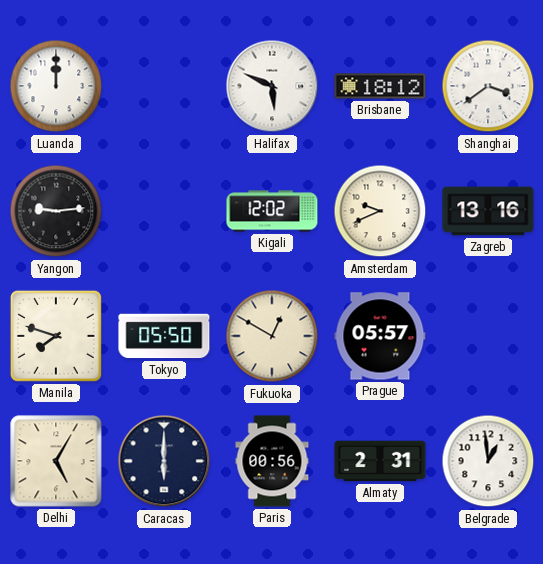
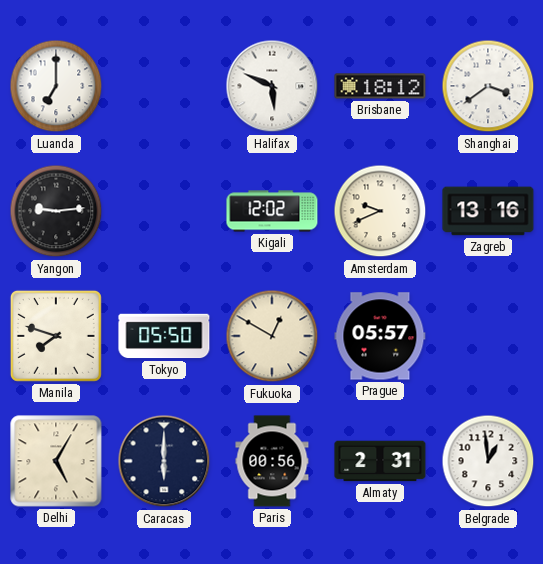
Luanda: 12:00 -> 7:00 (56, 86)
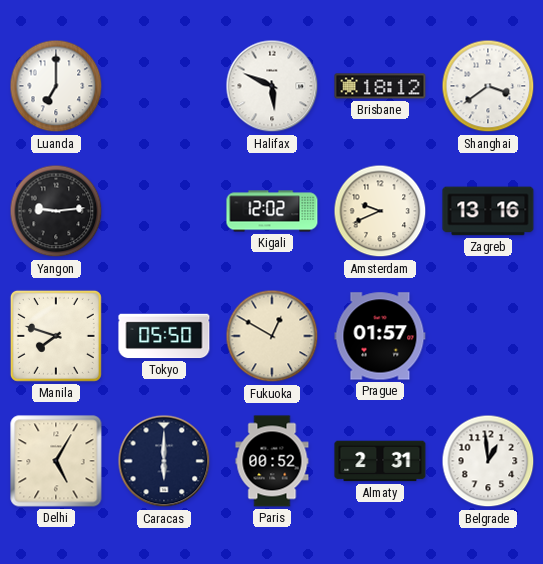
Prague: 05:57 -> 01:57 (380, 336)
Paris: 00:56 -> 00:52 (272, 461)
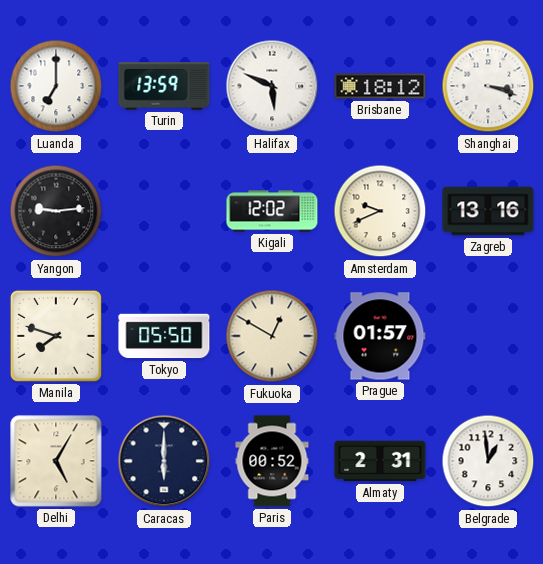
Turin: none -> 13:59 (164, 86)
Shanghai: 3:39 -> 3:18 (488, 86)
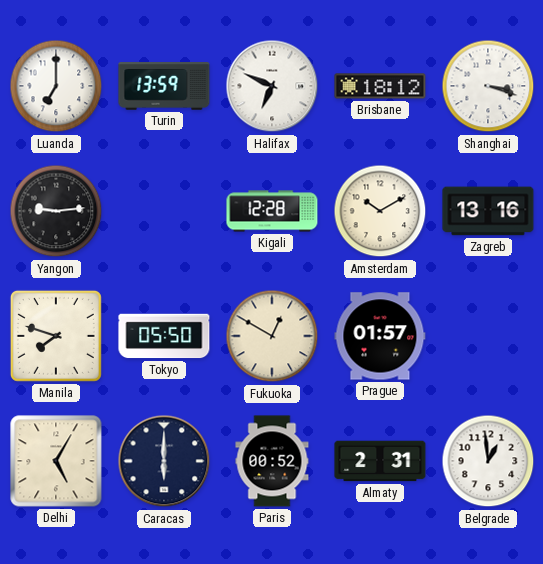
Halifax: 5:49 -> 6:49 (272, 86)
Kigali: 12:02 -> 12:28 (272, 211)
Amsterdam: 9:41 -> 10:10 (380, 211)
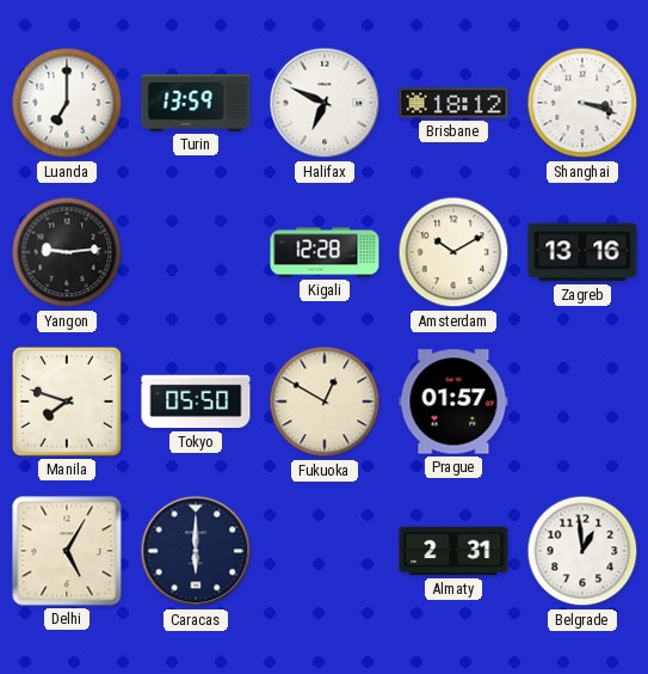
Paris: 00:52 -> none (272, 461)
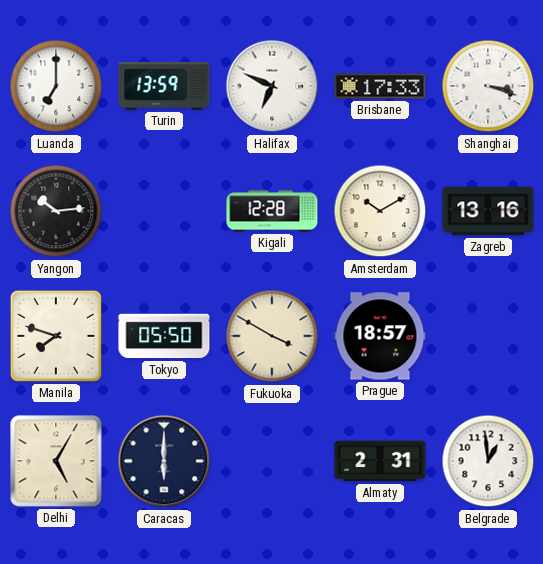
Brisbane: 18:12 -> 17:33 (380, 86)
Yangon: 9:14 -> 10:14 (56, 211)
Fukuoka: 12:50 -> 3:50 (272, 336)
Prague: 01:57 -> 18:57 (380, 336)
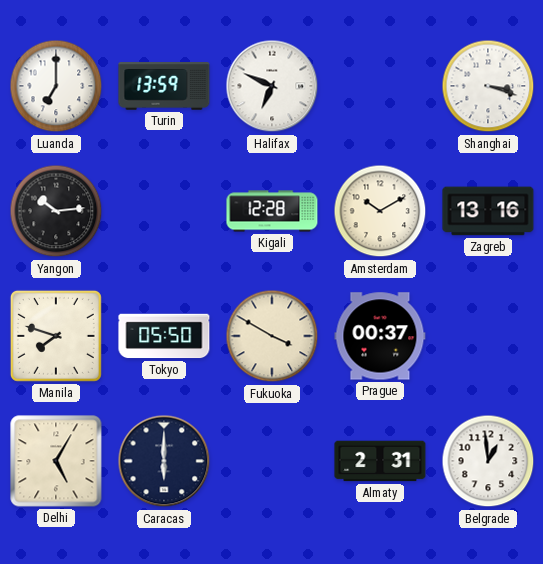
Brisbane: 17:33 -> none (380, 86)
Prague: 18:57 -> 00:37 (380, 336)
